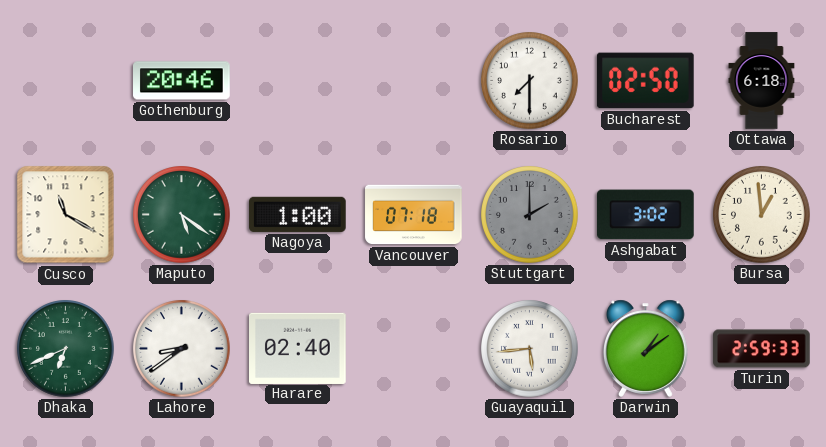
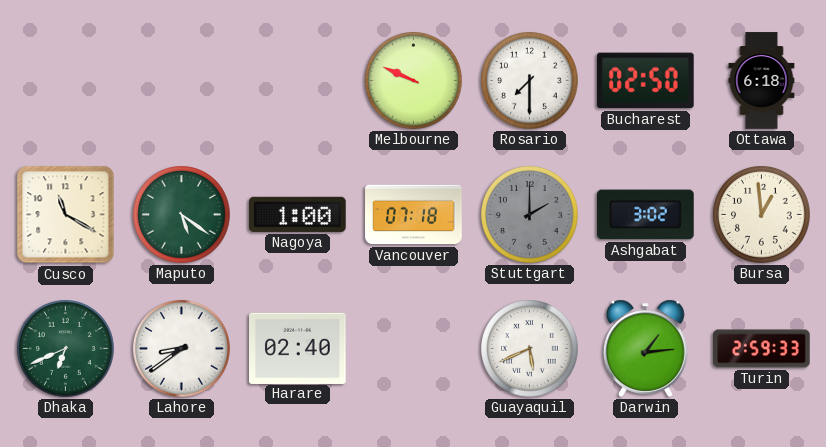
Gothenburg: 20:46 -> none (182, 81)
Melbourne: none -> 9:49 (414, 81)
Guayaquil: 5:44 -> 5:41 (530, 349)
Darwin: 1:09 -> 1:14 (646, 348)
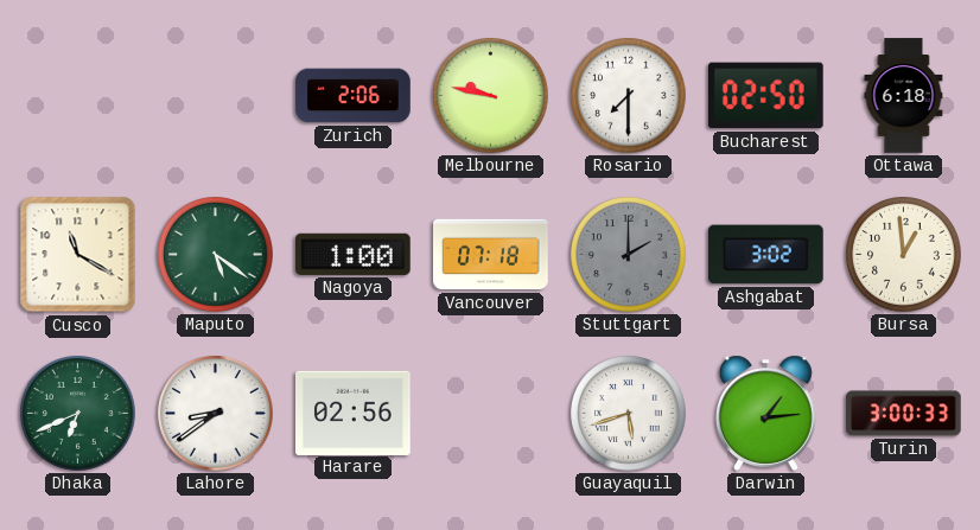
Zurich: none -> 2:06 (354, 96)
Melbourne: 9:49 -> 9:47 (491, 96)
Harare: 02:40 -> 02:56 (354, 413)
Guayaquil: 5:41 -> 5:42 (629, 414)
Turin: 2:59 -> 3:00 (904, 414)
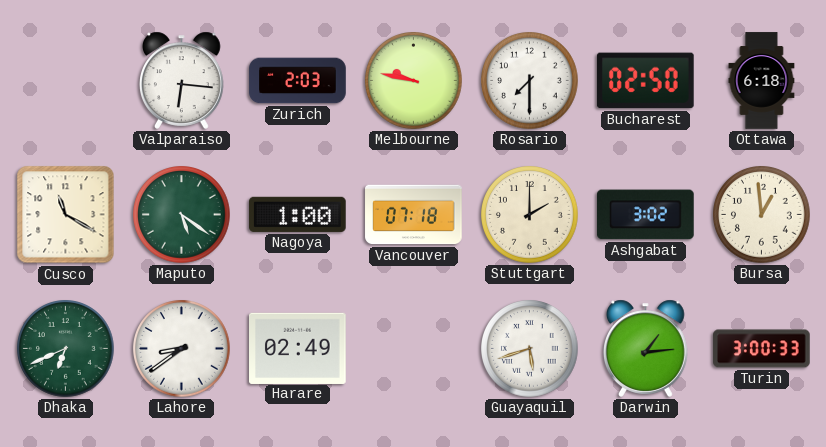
Valparaiso: none -> 6:16 (182, 80)
Zurich: 2:06 -> 2:03 (298, 81)
Stuttgart dial: grey -> cream (530, 215)
Harare: 02:56 -> 02:49 (298, 348)
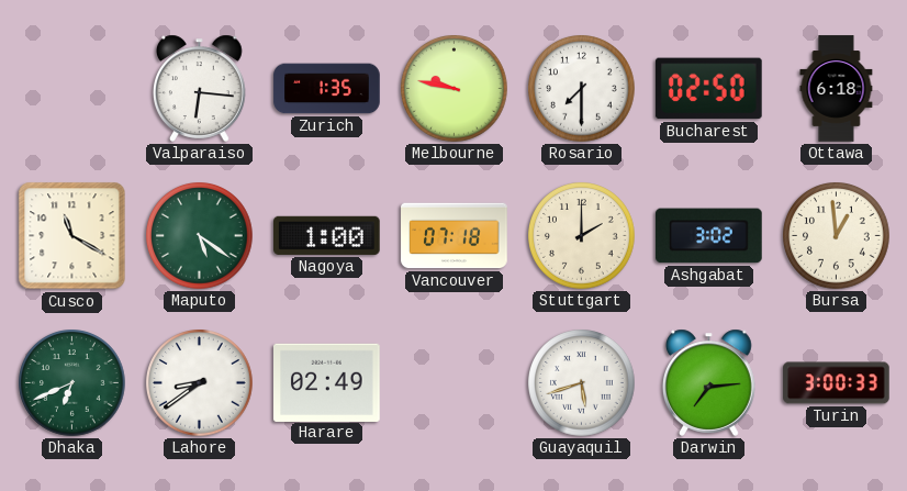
Zurich: 2:03 -> 1:35 (327, 89)
Darwin: 1:14 -> 7:14 (709, 382)
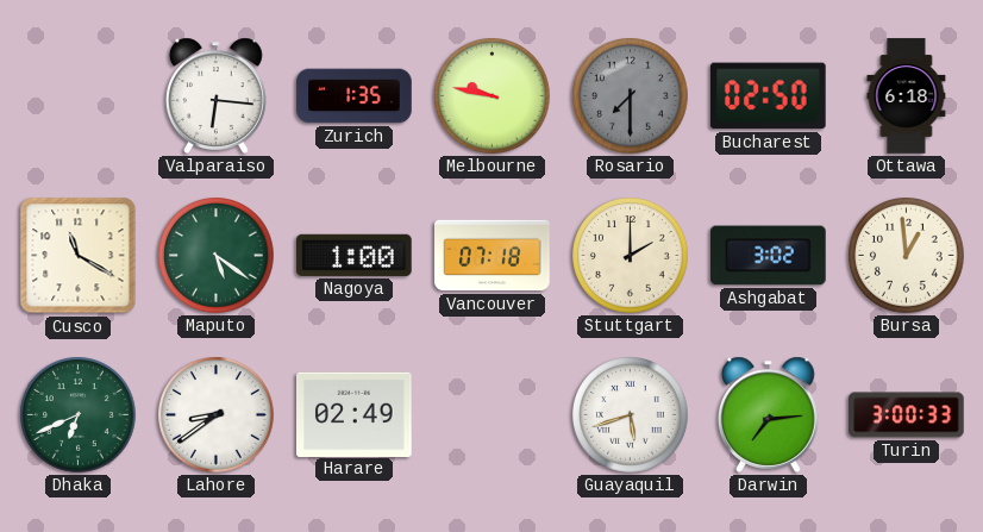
Rosario dial: white -> grey (631, 96)
